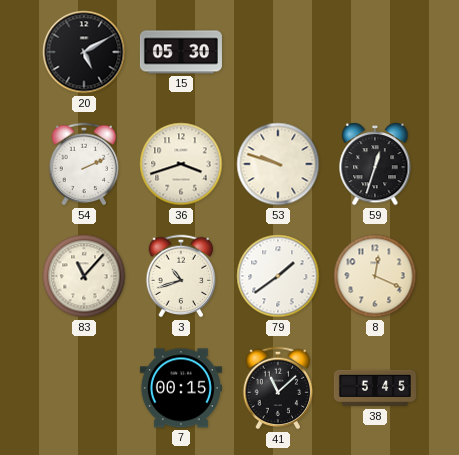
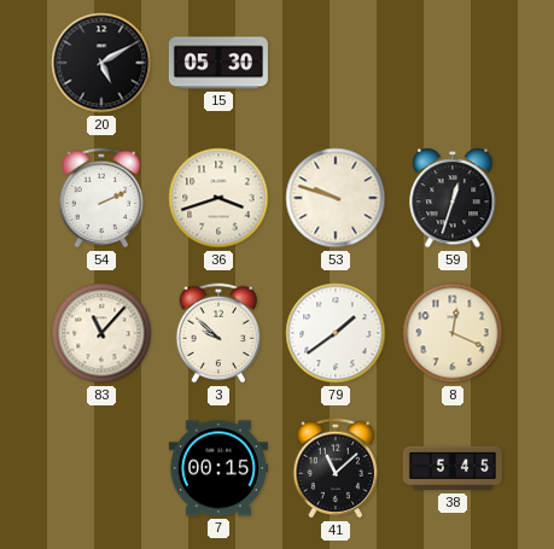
3: 10:42 -> 9:52 (218, 333)
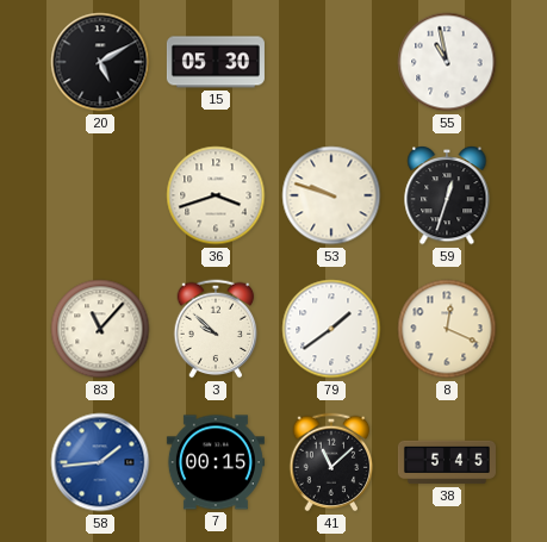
55: none -> 10:58 (447, 62)
54: 2:11 -> none (101, 198)
58: none -> 1:44 (100, 462)
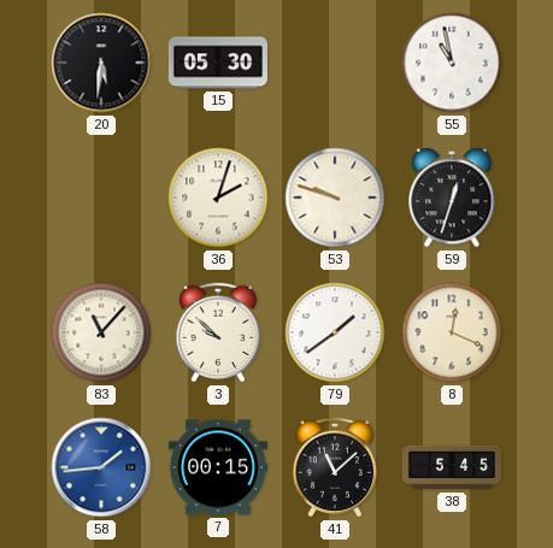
20: 5:10 -> 5:31 (101, 63)
36: 3:42 -> 2:03 (218, 198)
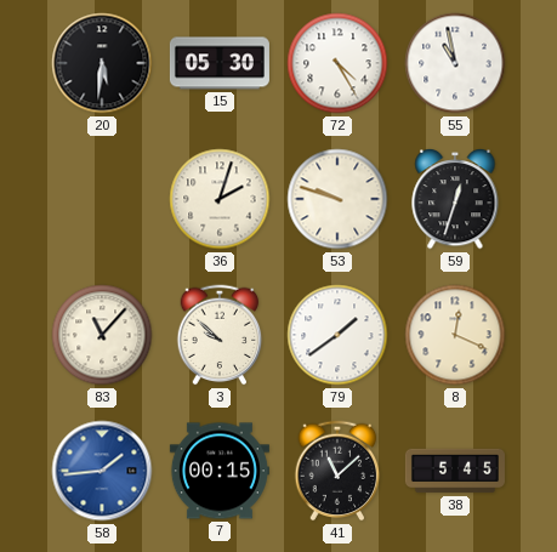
72: none -> 4:25 (337, 63)
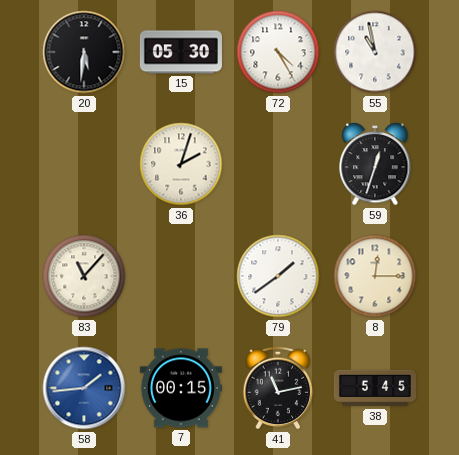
53: 9:48 -> none (337, 199)
3: 9:52 -> none (220, 335)
8: 12:19 -> 12:15 (375, 276)
41: 11:08 -> 11:13 (278, 388)
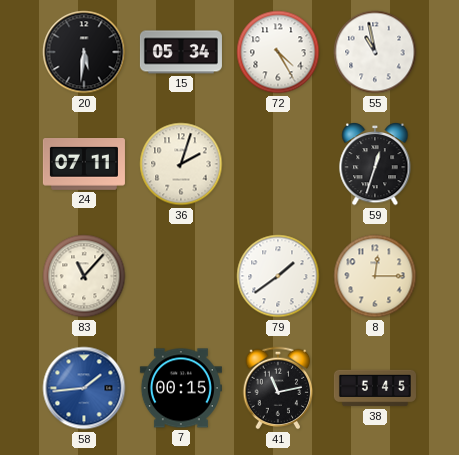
15: 05:30 -> 05:34 (181, 52)
24: none -> 07:11 (84, 165)
